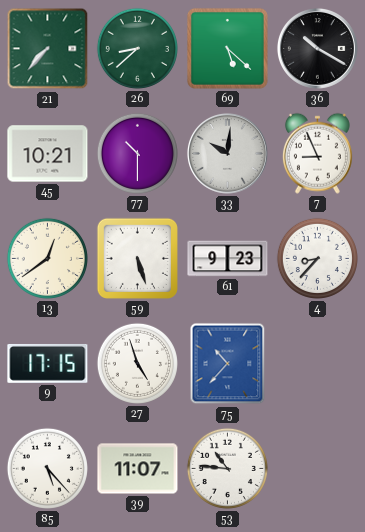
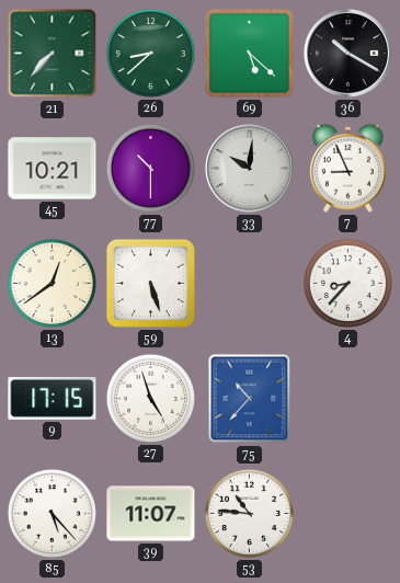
61: 9:23 -> none (228, 259)
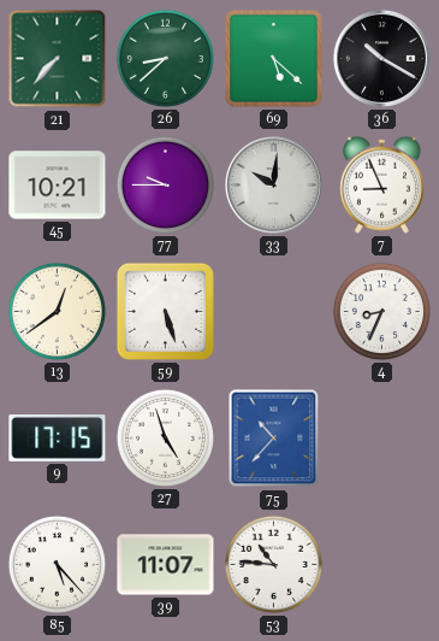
77: 10:30 -> 9:45 (165, 184)
4: 8:37 -> 8:34 (381, 311)
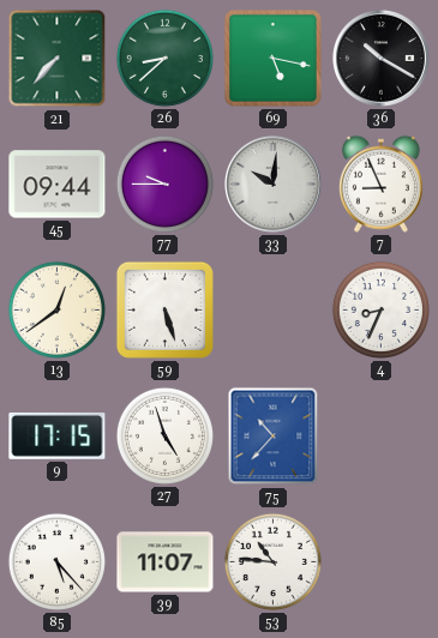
69: 5:22 -> 5:17 (272, 58)
45: 10:21 -> 09:44 (58, 185)
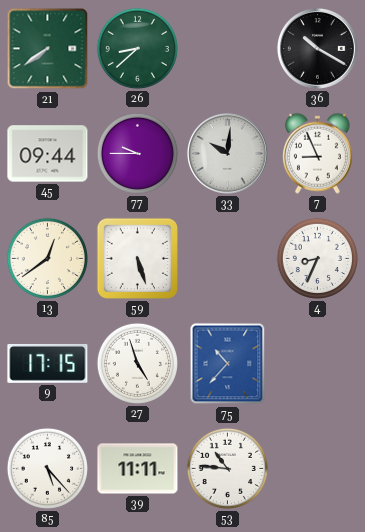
21: 7:37 -> 7:39 (48, 49)
69: 5:17 -> none (272, 58)
39: 11:07 -> 11:11 (138, 469)
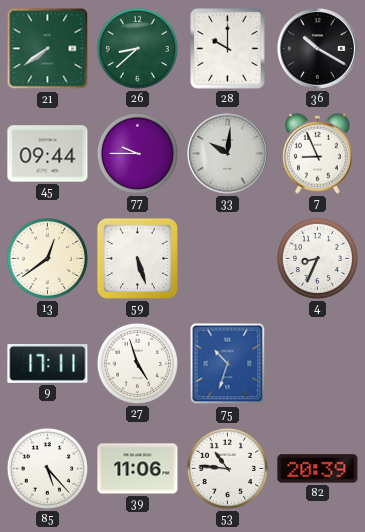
28: none -> 10:00 (228, 49)
9: 17:15 -> 17:11 (48, 363)
75: 10:37 -> 10:33 (228, 364)
39: 11:11 -> 11:06 (138, 469)
82: none -> 20:39 (318, 469)
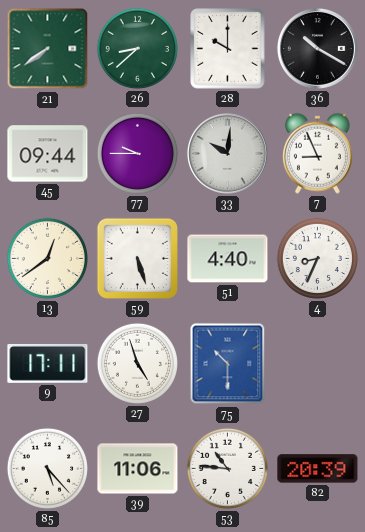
51: none -> 4:40 (228, 259)
75: 10:33 -> 10:30 (228, 364)
